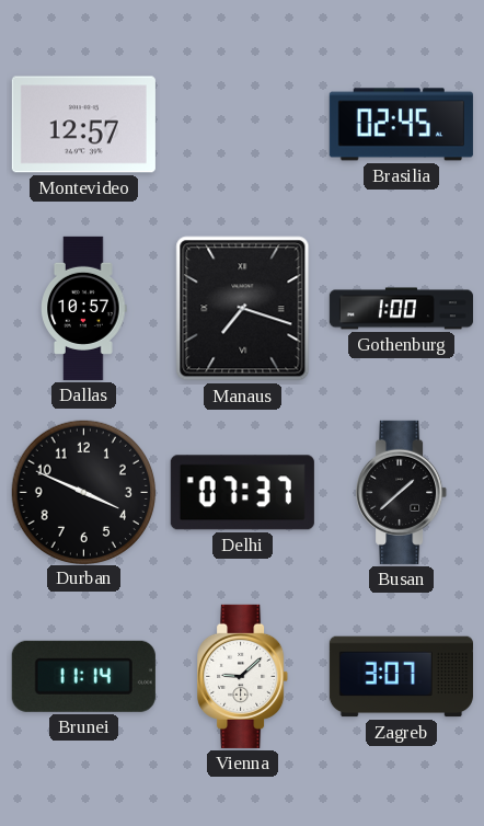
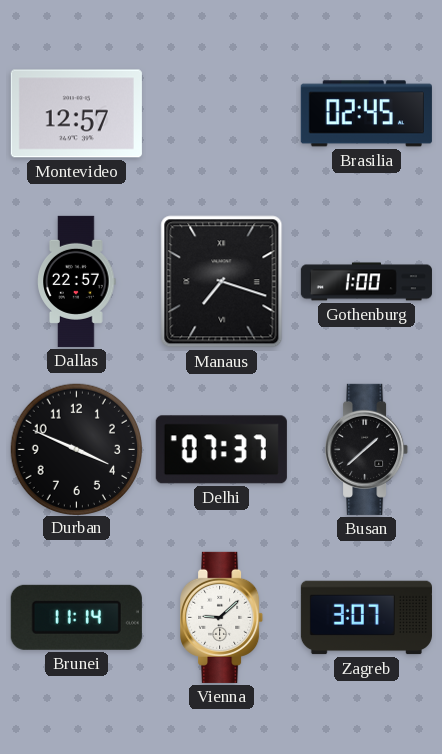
Dallas: 10:57 -> 22:57 (77, 281)
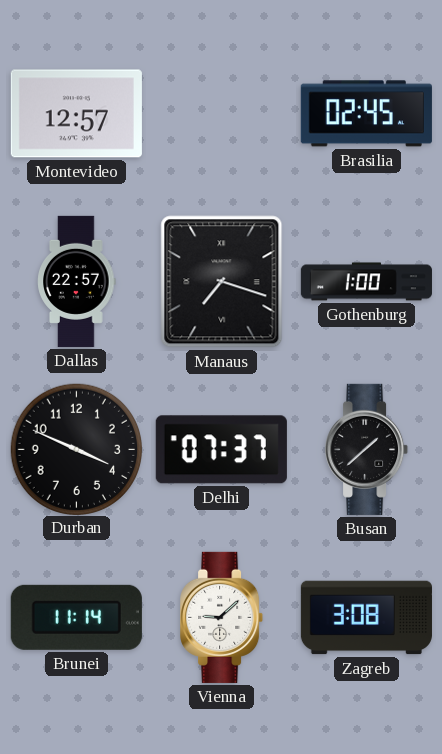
Zagreb: 3:07 -> 3:08 (366, 618)
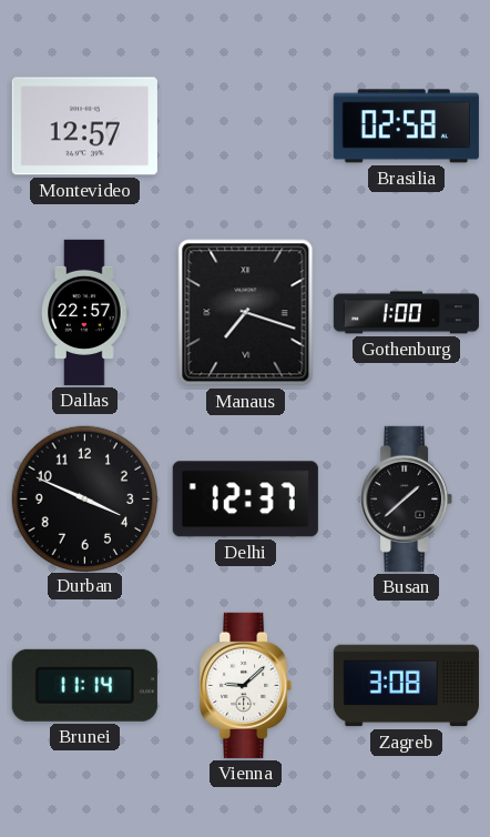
Brasilia: 02:45 -> 02:58 (406, 127)
Delhi: 07:37 -> 12:37 (245, 500)
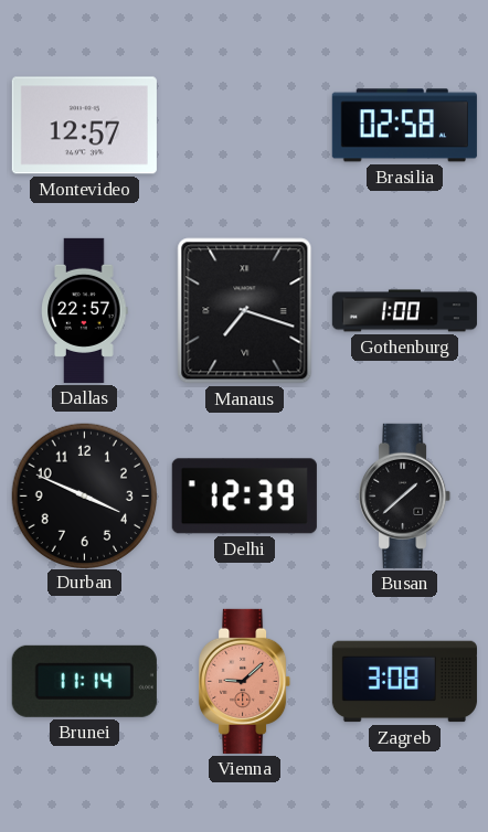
Delhi: 12:37 -> 12:39 (244, 497)
Vienna dial: white -> salmon (245, 681)
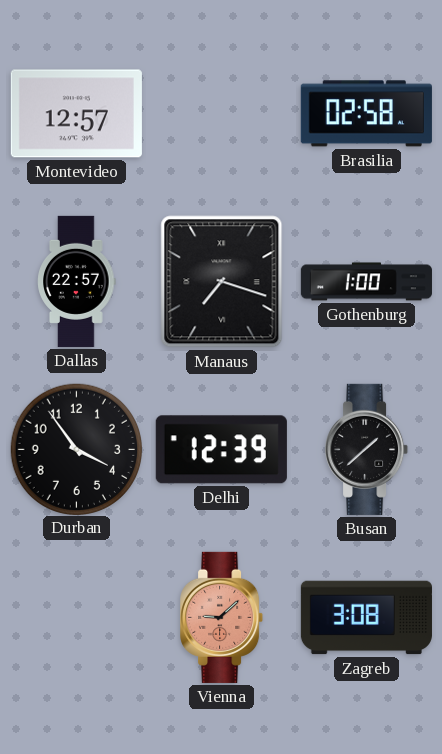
Durban: 3:49 -> 3:54 (76, 449)
Brunei: 11:14 -> none (84, 681)
